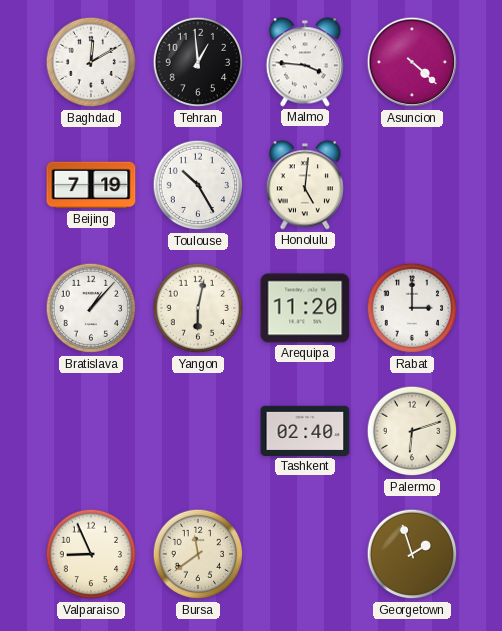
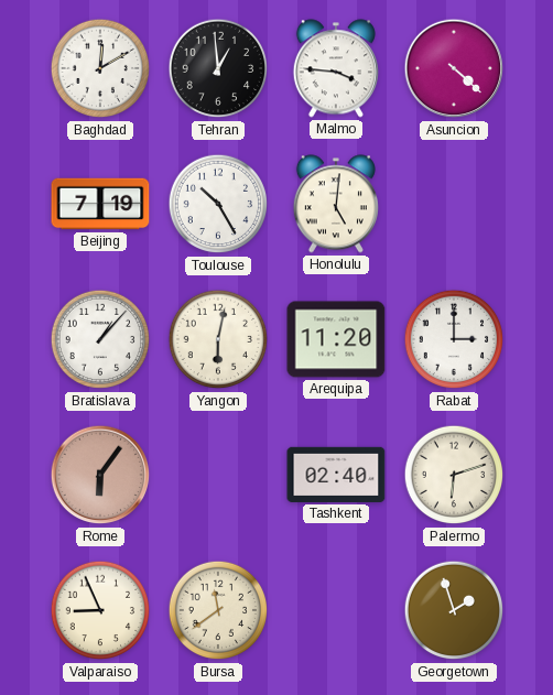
Rome: none -> 6:06 (100, 475)
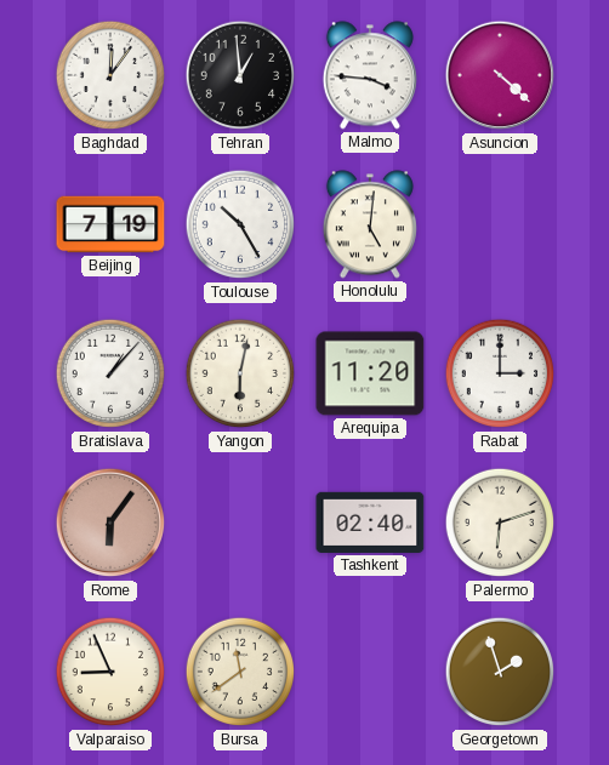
Baghdad: 12:10 -> 12:06 (110, 75)
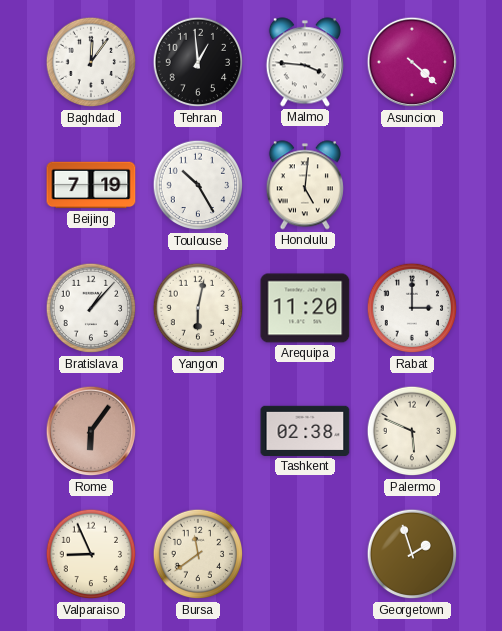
Tashkent: 02:40 -> 02:38 (305, 431)
Palermo: 6:12 -> 5:49 (412, 431)
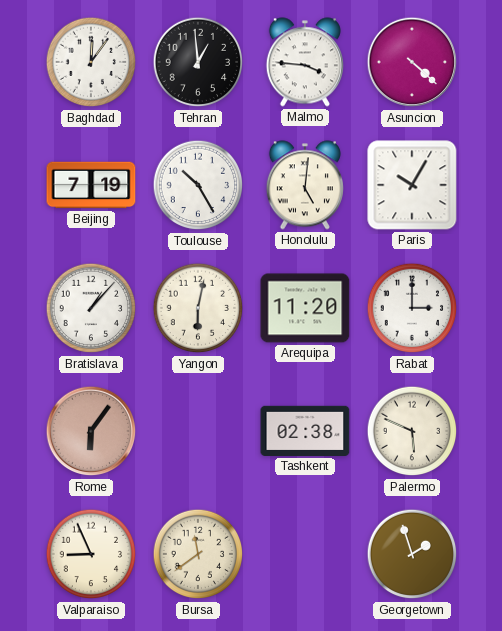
Paris: none -> 10:05 (412, 185)
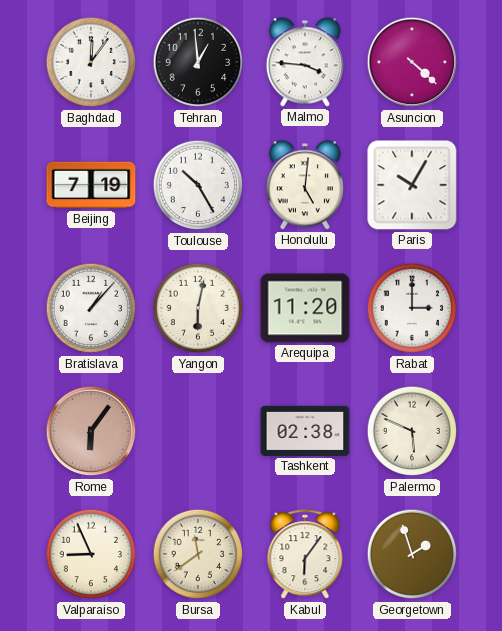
Kabul: none -> 6:06 (305, 555)
